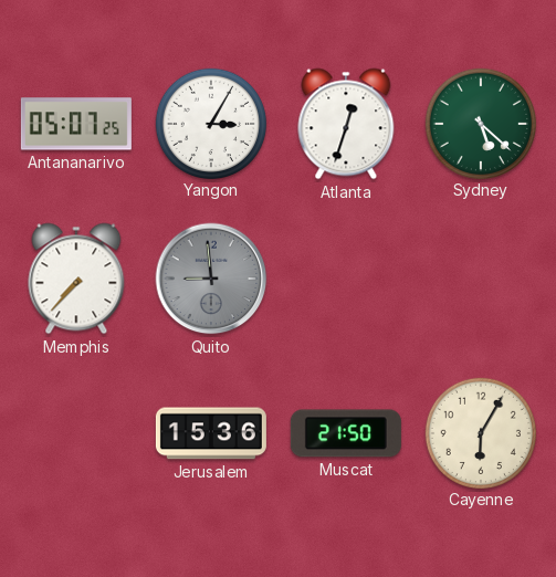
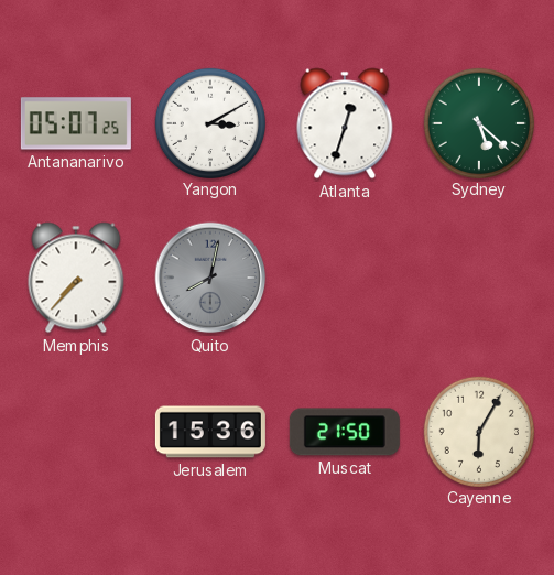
Yangon: 3:05 -> 3:10 (209, 122)
Quito: 8:59 -> 8:02 (210, 278)
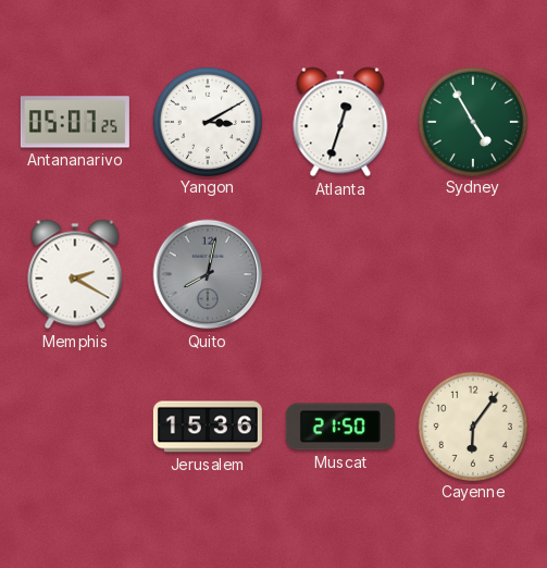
Sydney: 5:22 -> 4:55 (472, 121)
Memphis: 7:37 -> 2:20 (75, 274)
Cayenne: 6:05 -> 6:06 (472, 425)
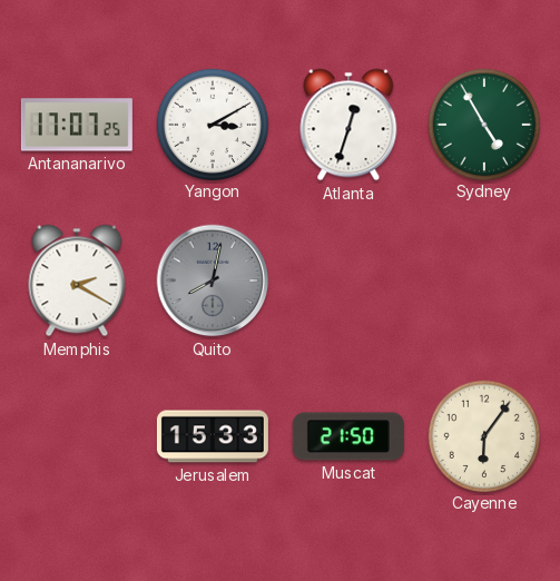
Antananarivo: 05:07 -> 17:07 (77, 125)
Jerusalem: 15:36 -> 15:33 (213, 436)
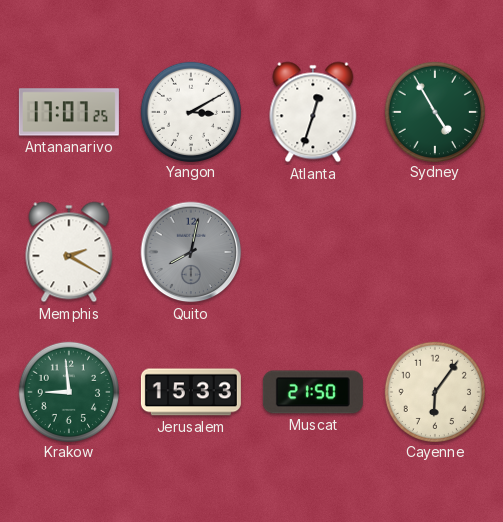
Krakow: none -> 8:59 (68, 391)
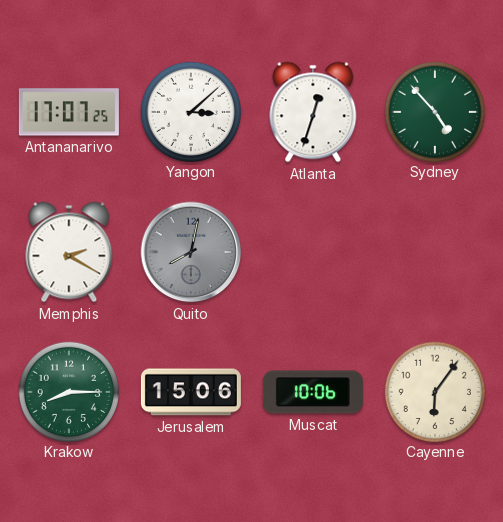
Yangon: 3:10 -> 3:08 (190, 111)
Sydney: 4:55 -> 4:53 (434, 111)
Krakow: 8:59 -> 8:15 (68, 391)
Jerusalem: 15:33 -> 15:06 (191, 392)
Muscat: 21:50 -> 10:06 (313, 392)
